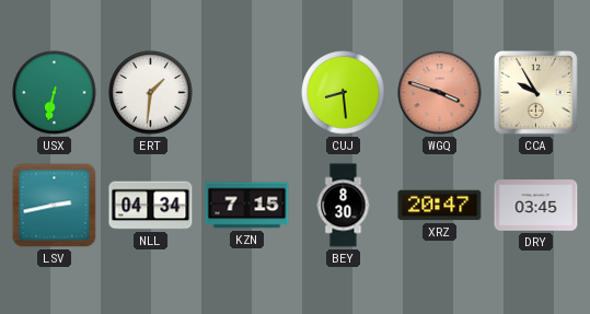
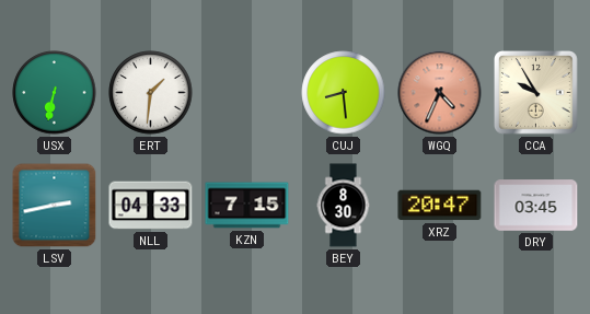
WGQ: 3:48 -> 4:34 (440, 93)
NLL: 04:34 -> 04:33 (151, 206)
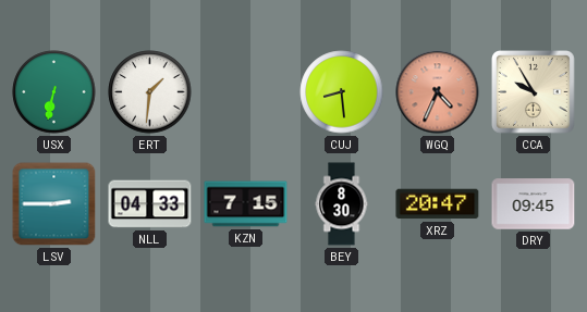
LSV: 2:43 -> 2:45 (54, 204)
DRY: 03:45 -> 09:45 (534, 204)
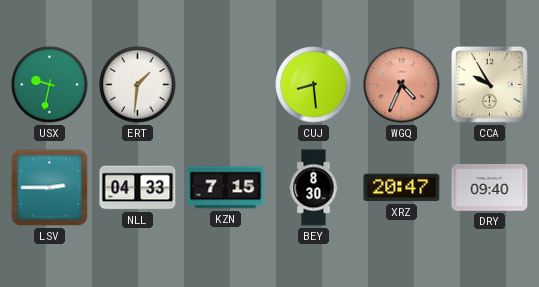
USX: 6:32 -> 9:32 (50, 85)
DRY: 09:45 -> 09:40 (490, 188)
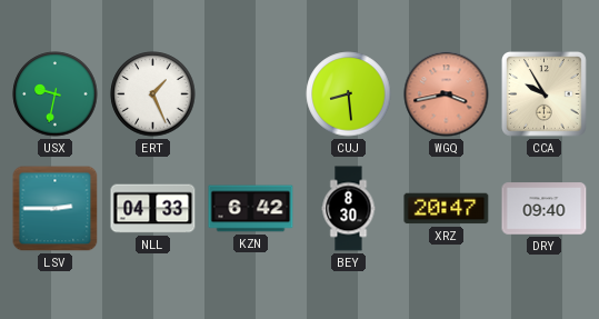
ERT: 1:31 -> 1:26 (153, 94)
WGQ: 4:34 -> 3:43 (447, 94)
KZN: 7:15 -> 6:42 (251, 209)
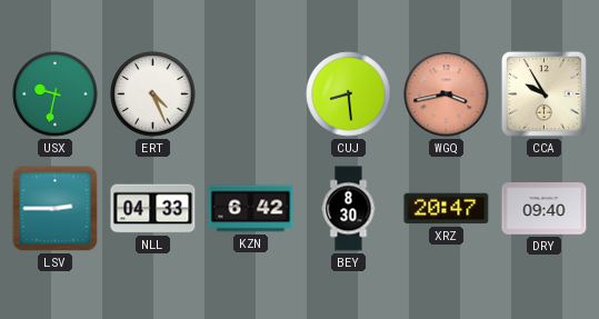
ERT: 1:26 -> 4:26 (153, 94)
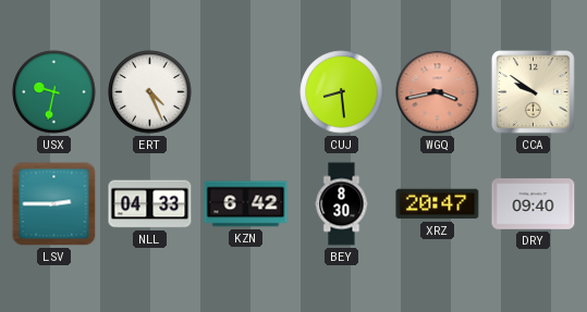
CCA: 9:55 -> 9:51 (534, 92)
